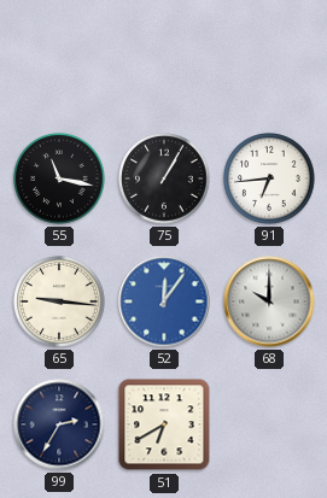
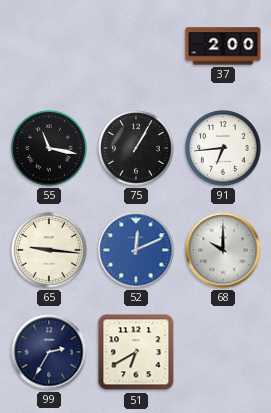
37: none -> 2:00 (223, 46)
52: 12:06 -> 12:11 (136, 250)
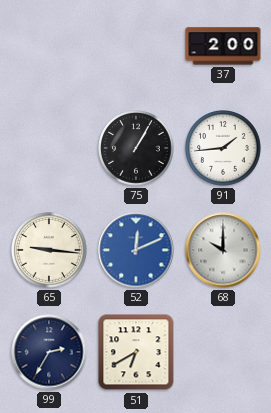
55: 11:17 -> none (49, 148)
91: 6:44 -> 1:44 (223, 148)
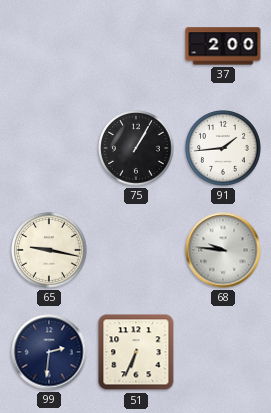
65: 9:16 -> 9:17 (49, 250)
52: 12:11 -> none (136, 250)
68: 10:00 -> 9:46 (223, 250)
99: 2:35 -> 2:31 (49, 352)
51: 6:40 -> 6:34 (136, 352)
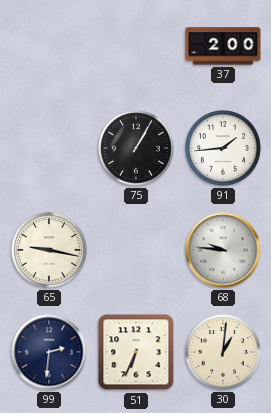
30: none -> 1:01 (223, 352)
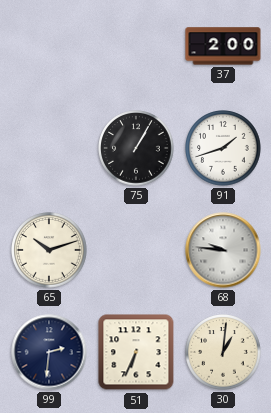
91: 1:44 -> 1:42 (223, 148)
65: 9:17 -> 10:12 (49, 250)
